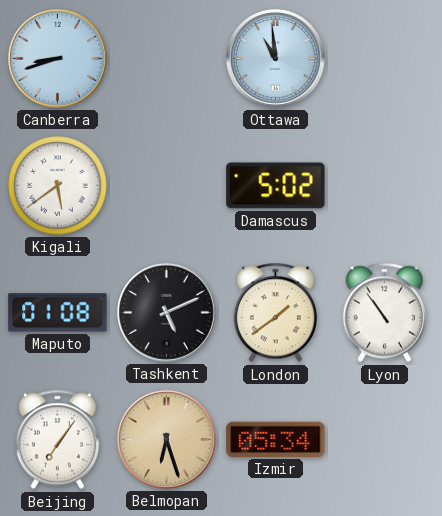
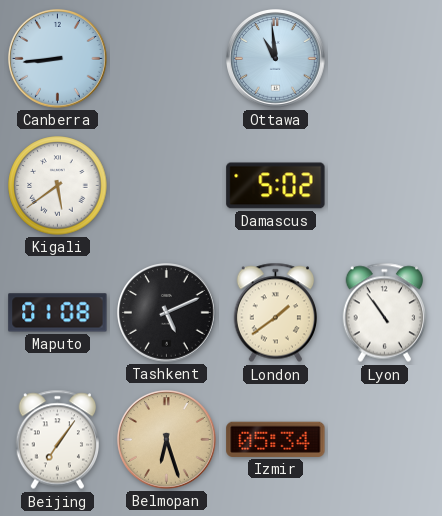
Canberra: 8:42 -> 8:44 (58, 59)
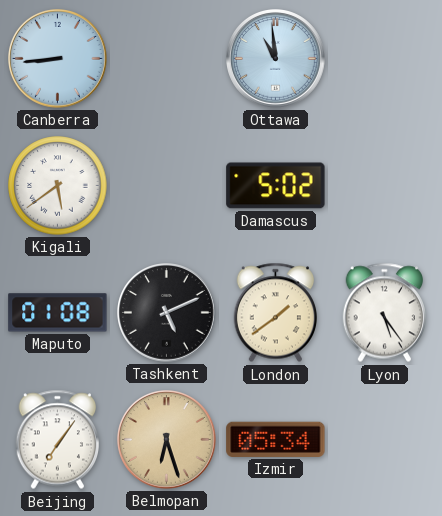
Lyon: 10:54 -> 5:24 (384, 313)
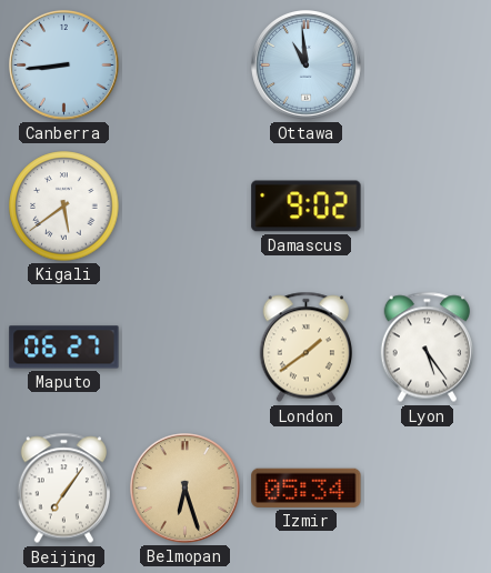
Damascus: 5:02 -> 9:02 (307, 207)
Maputo: 01:08 -> 06:27 (64, 348)
Tashkent: 5:11 -> none (167, 313)
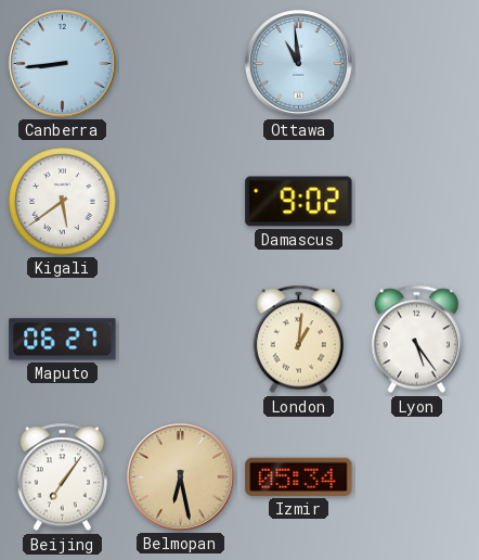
London: 1:39 -> 1:01 (298, 340)
Belmopan: 6:27 -> 6:28 (181, 478)
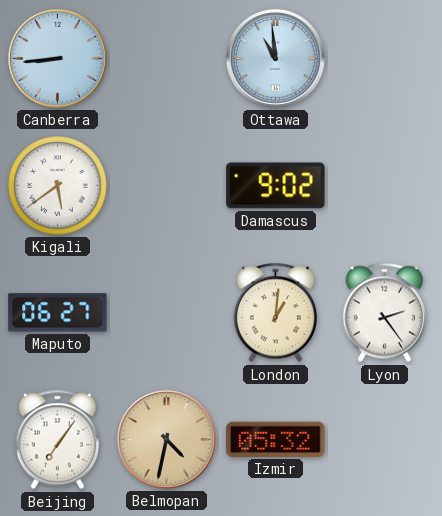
Lyon: 5:24 -> 2:24 (384, 313)
Belmopan: 6:28 -> 4:32 (167, 440)
Izmir: 05:34 -> 05:32 (276, 439)
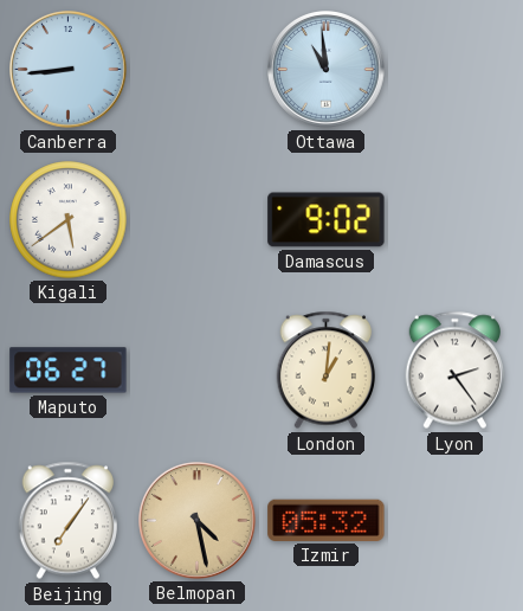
Belmopan: 4:32 -> 4:28 (198, 521)
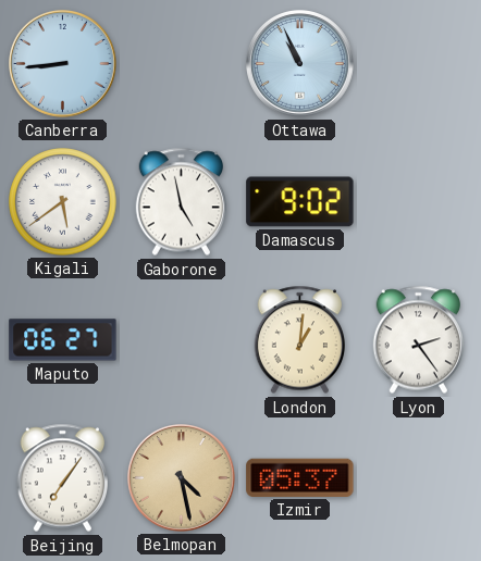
Ottawa: 10:59 -> 10:56 (300, 64)
Gaborone: none -> 4:58 (181, 202)
Izmir: 05:32 -> 05:37 (300, 477)
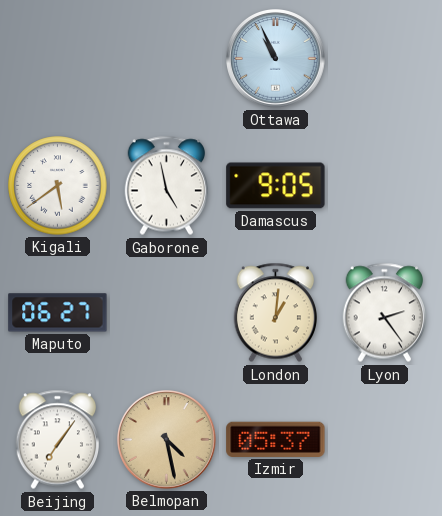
Canberra: 8:44 -> none (63, 64)
Damascus: 9:02 -> 9:05 (276, 186)
